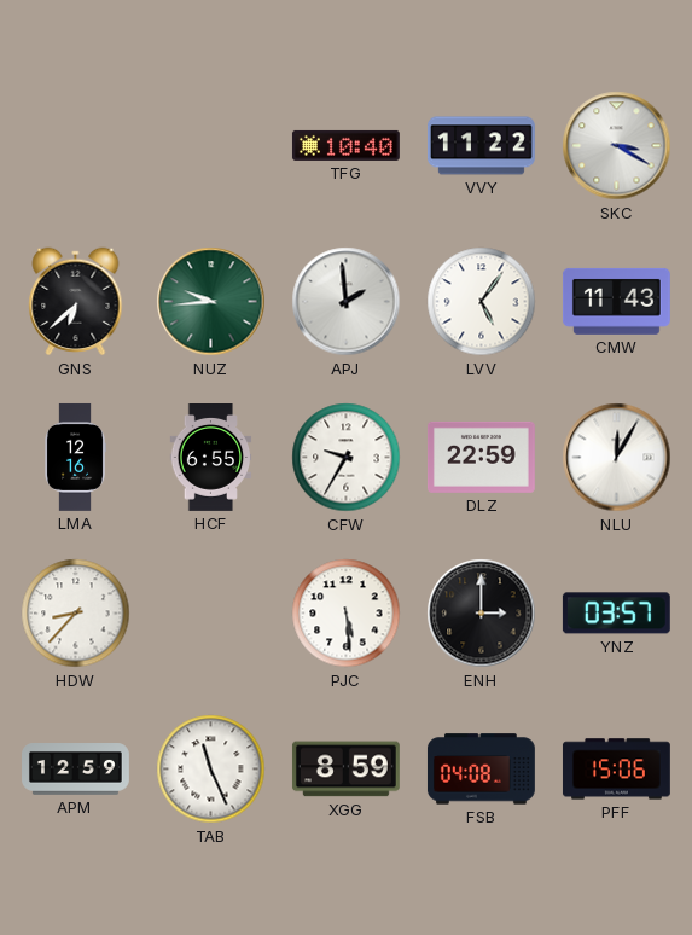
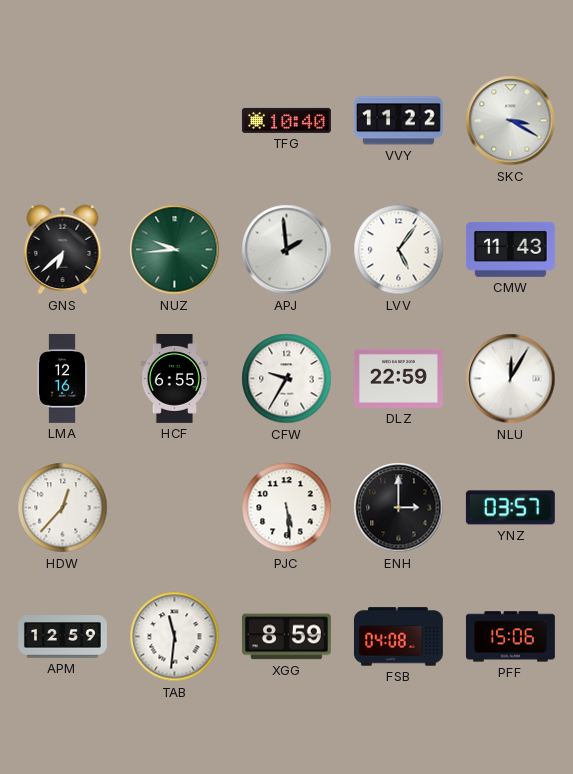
HDW: 8:37 -> 12:37 (63, 508)
TAB: 11:26 -> 11:31 (175, 637)
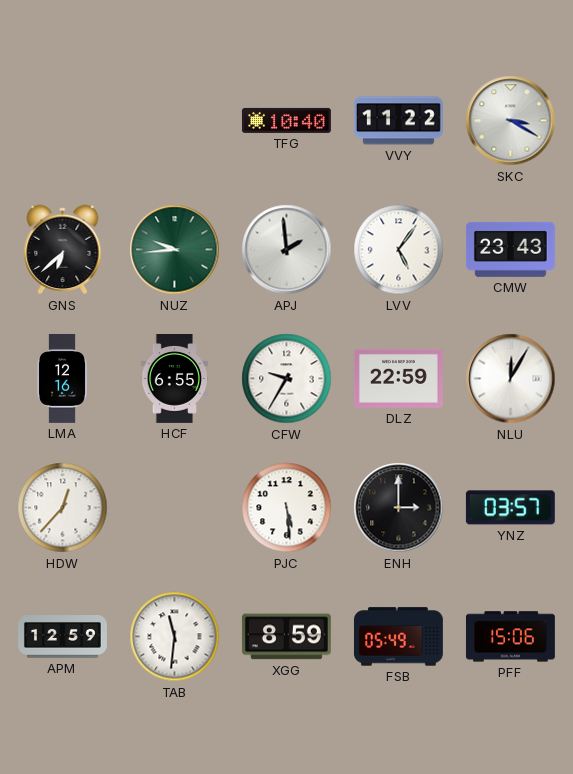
CMW: 11:43 -> 23:43 (510, 249)
FSB: 04:08 -> 05:49 (398, 637)
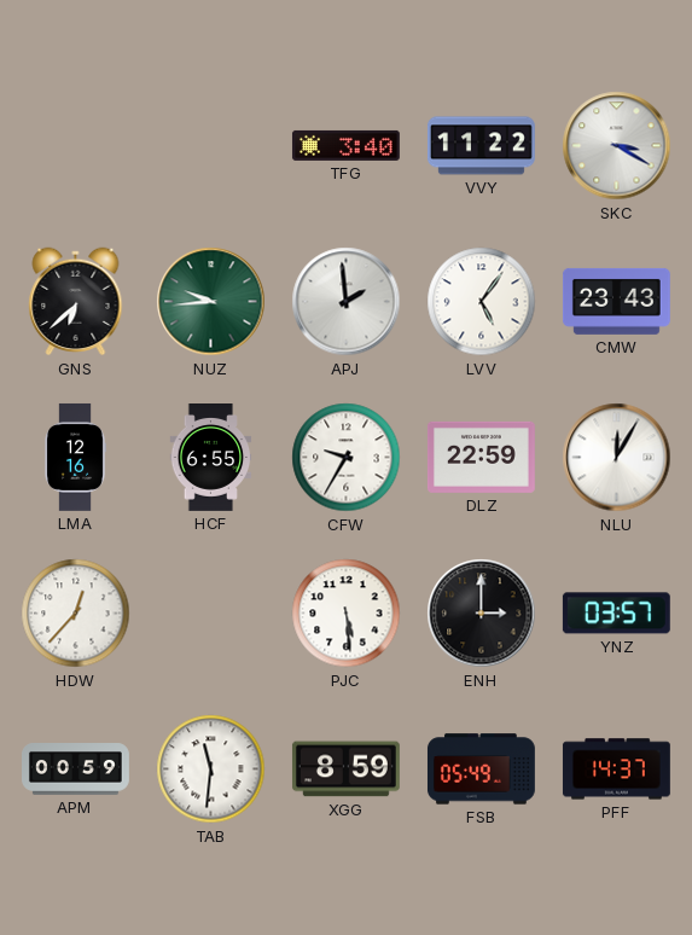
TFG: 10:40 -> 3:40 (345, 145)
APM: 12:59 -> 00:59 (76, 770)
PFF: 15:06 -> 14:37 (616, 770)
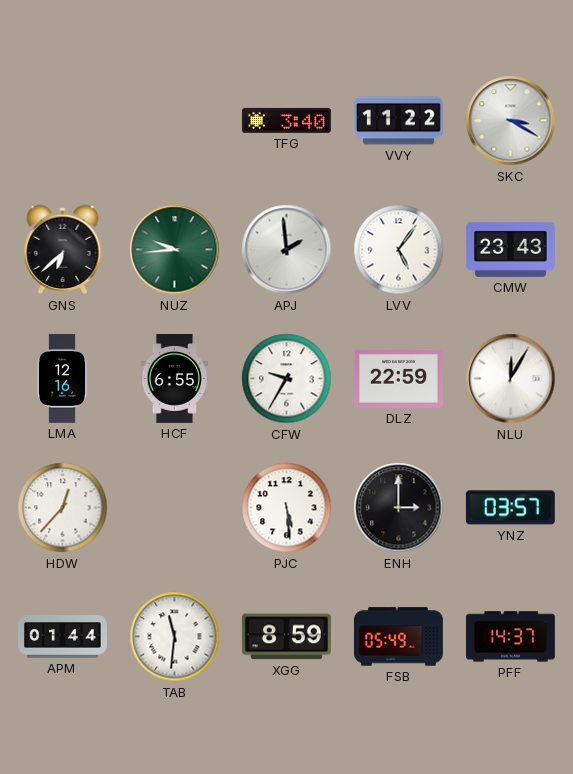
APM: 00:59 -> 01:44 (63, 637)
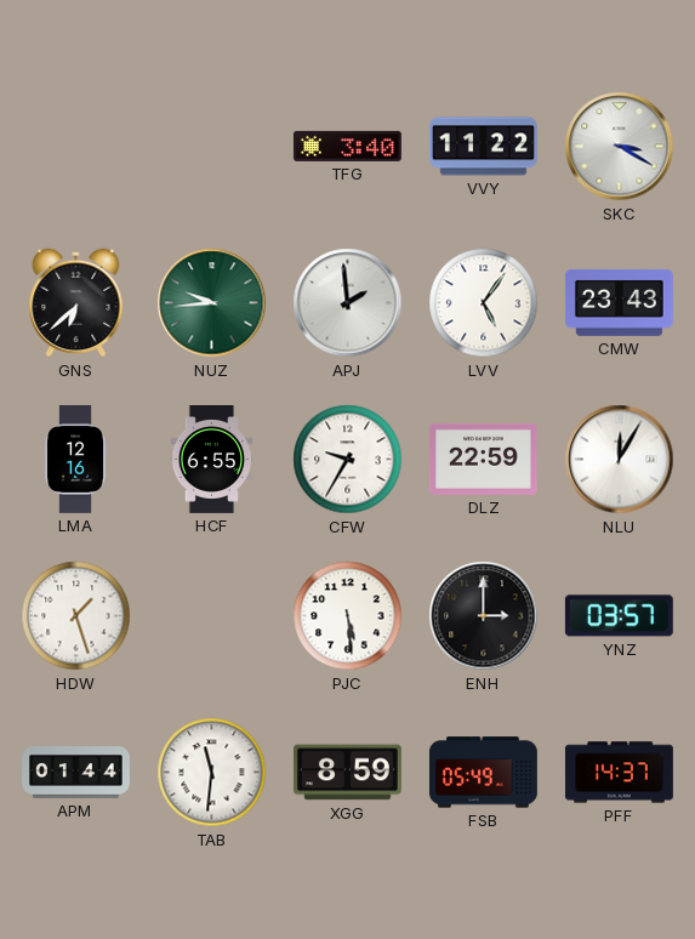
HDW: 12:37 -> 1:27 (76, 616)
